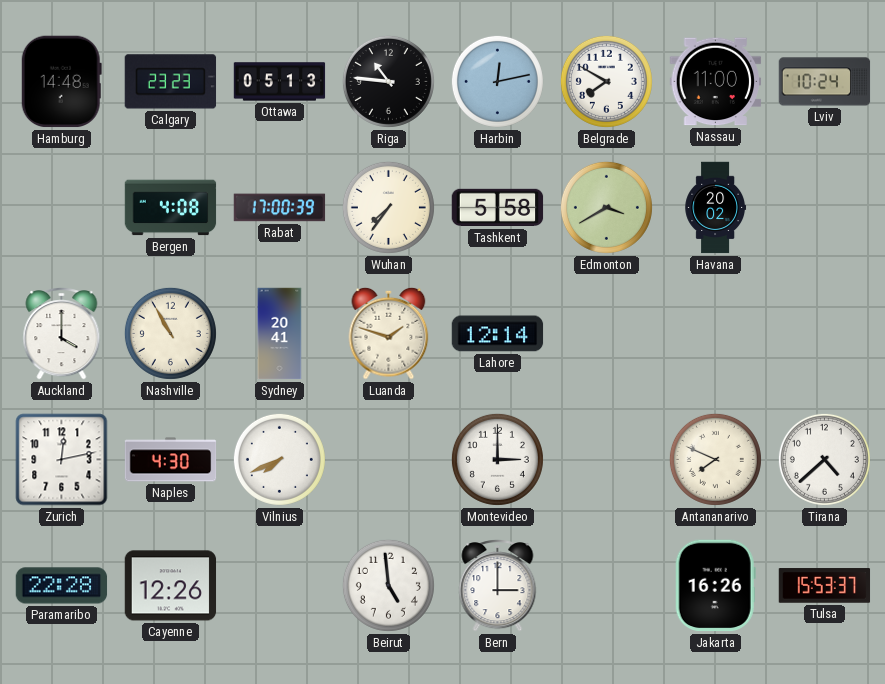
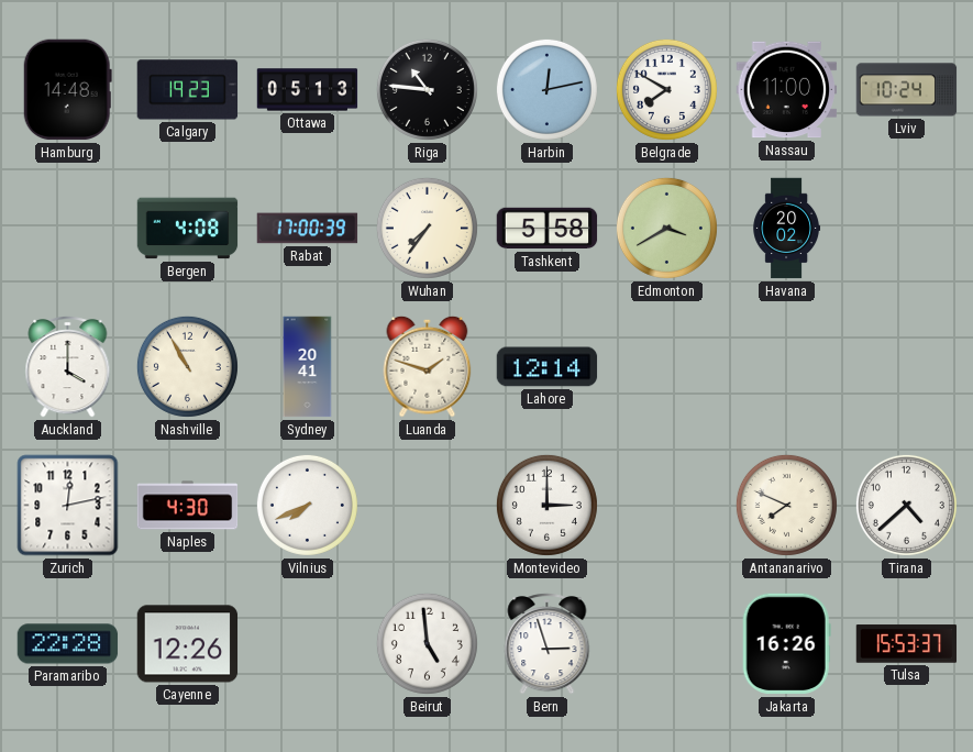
Calgary: 23:23 -> 19:23 (188, 90)
Bern: 3:00 -> 2:57 (548, 644)
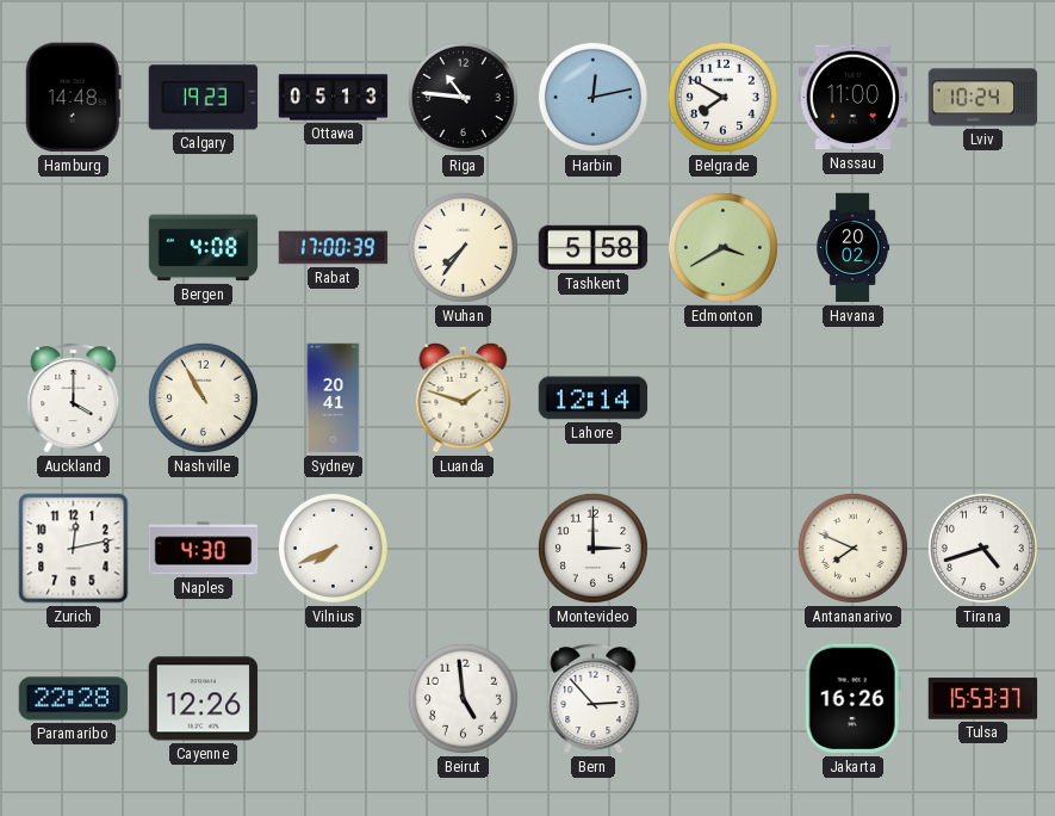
Tirana: 4:38 -> 4:42 (982, 548)
Bern: 2:57 -> 2:53 (594, 699)
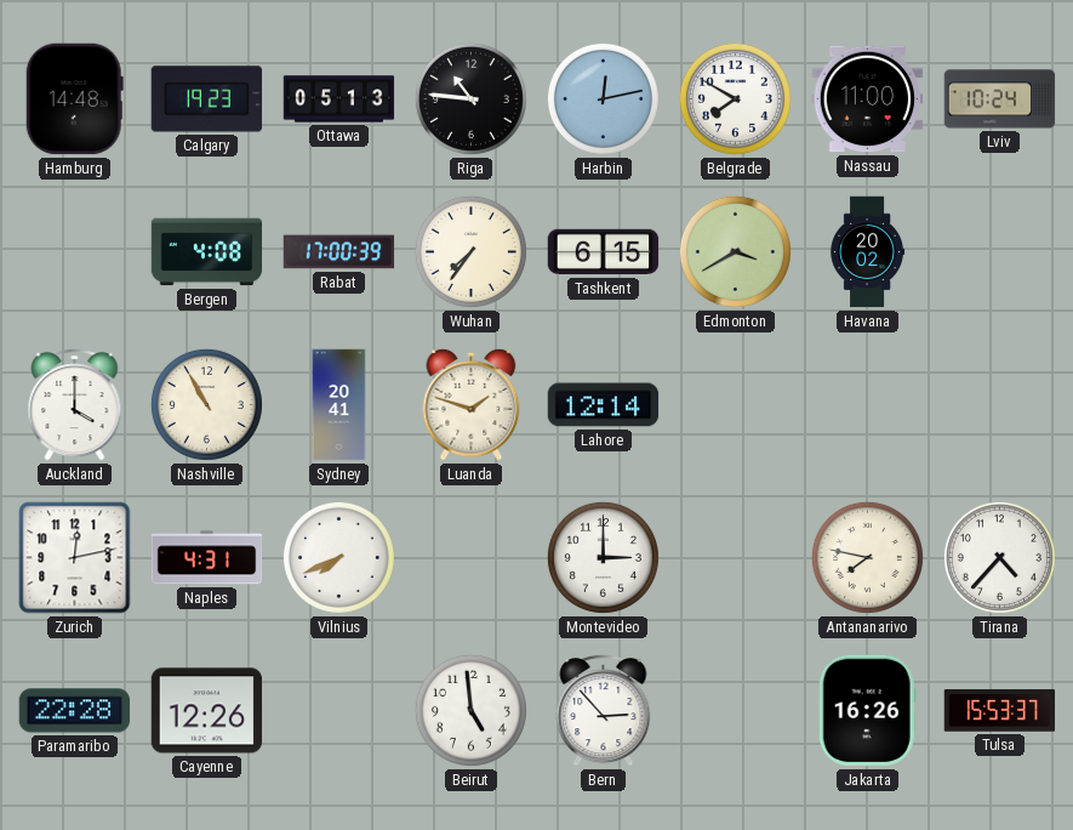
Tashkent: 5:58 -> 6:15 (604, 252)
Naples: 4:30 -> 4:31 (207, 558)
Antananarivo: 7:49 -> 7:47 (867, 557)
Tirana: 4:42 -> 4:37 (999, 557)
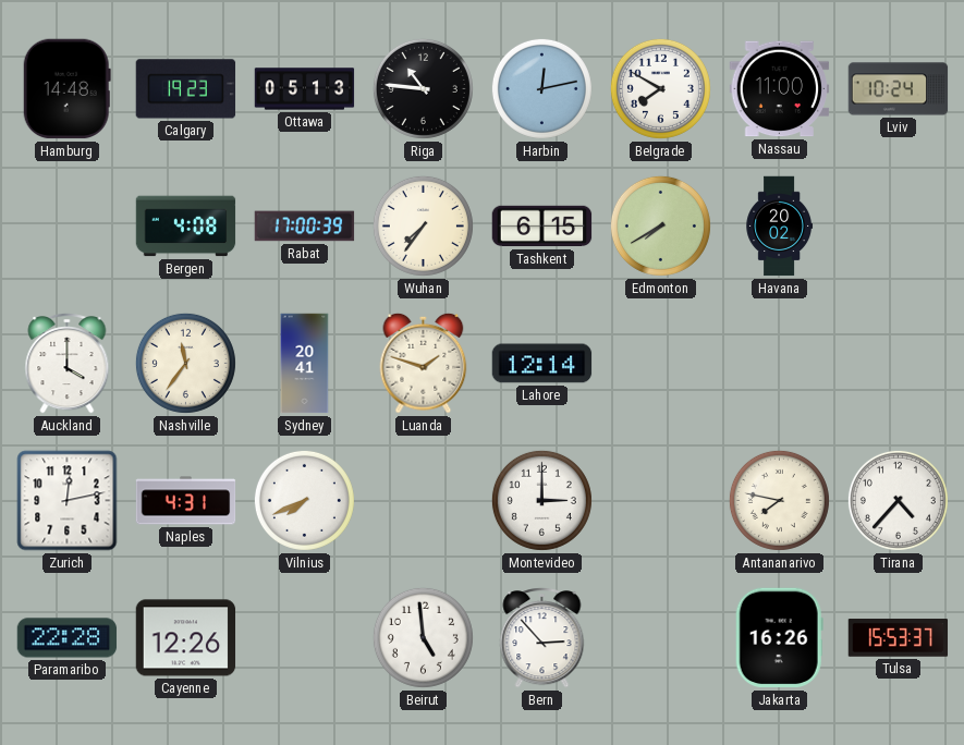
Edmonton: 3:40 -> 7:40 (660, 225)
Nashville: 10:55 -> 11:36 (185, 363)
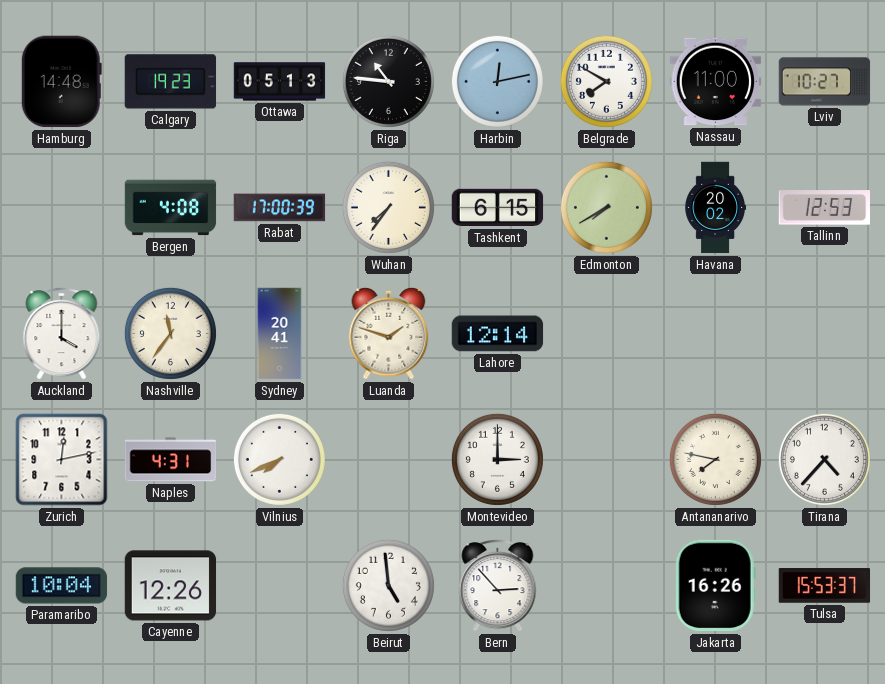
Lviv: 10:24 -> 10:27 (825, 82)
Tallinn: none -> 12:53 (825, 208)
Paramaribo: 22:28 -> 10:04 (62, 586)
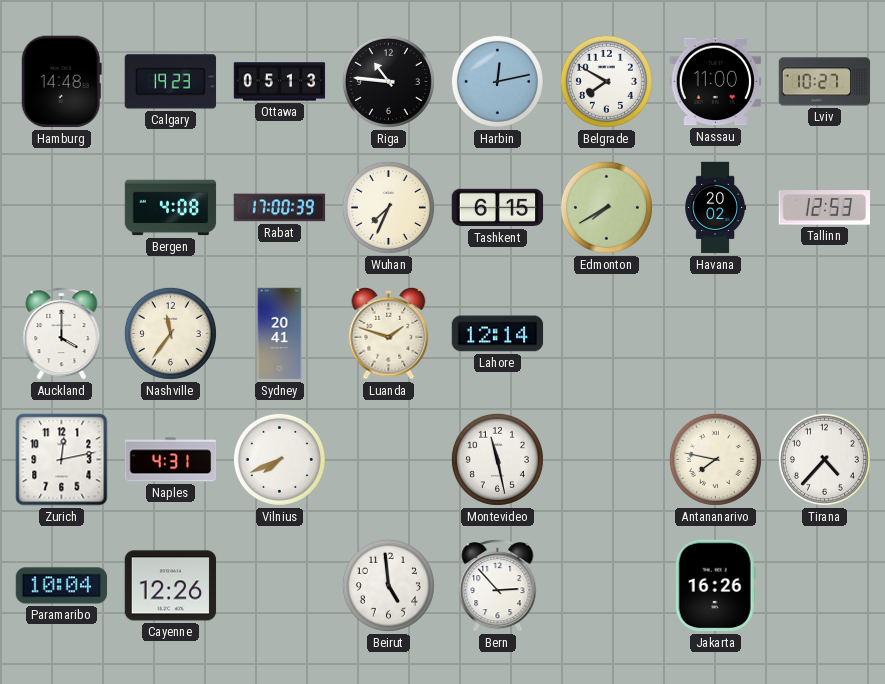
Wuhan: 7:36 -> 7:34 (388, 207)
Montevideo: 3:00 -> 11:28 (497, 459)
Tulsa: 15:53 -> none (825, 586)
